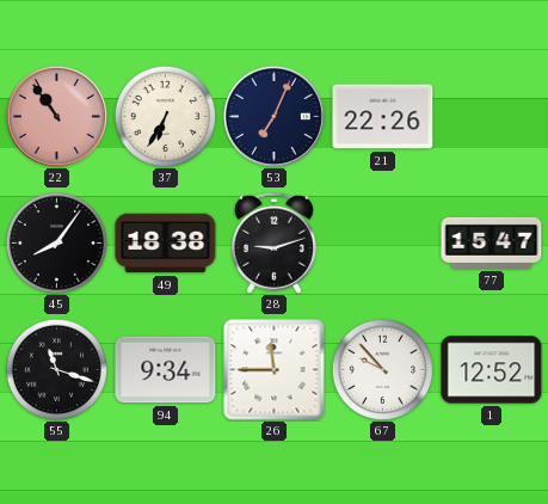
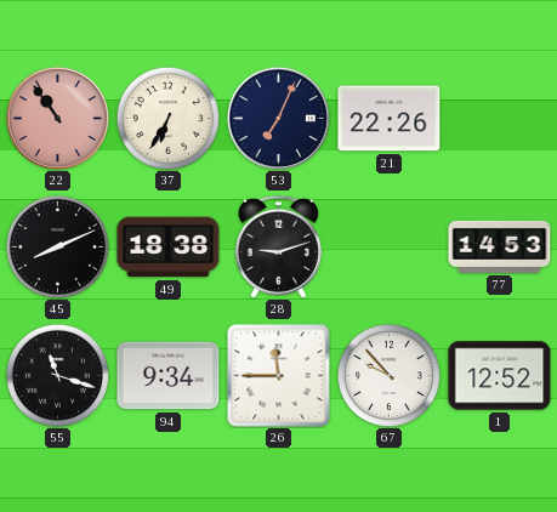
45: 8:06 -> 8:11 (57, 246)
77: 15:47 -> 14:53 (500, 246)
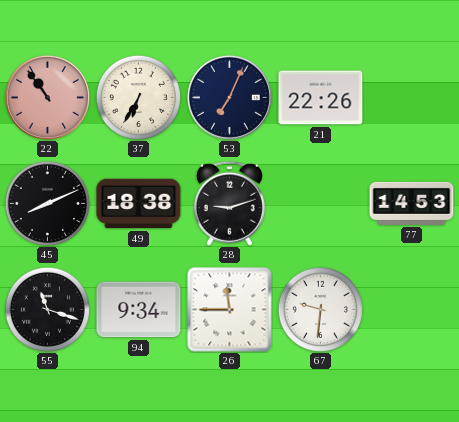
67: 9:53 -> 9:31 (320, 309)
1: 12:52 -> none (500, 376)
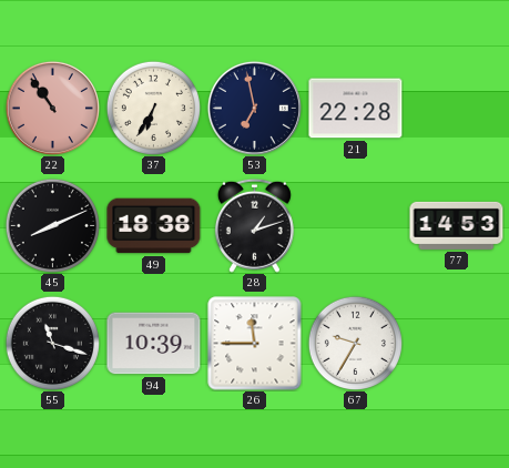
53: 7:04 -> 6:58 (254, 108)
21: 22:26 -> 22:28 (356, 109)
28: 9:12 -> 1:12 (254, 225)
94: 9:34 -> 10:39 (154, 344)
67: 9:31 -> 9:35 (355, 343)
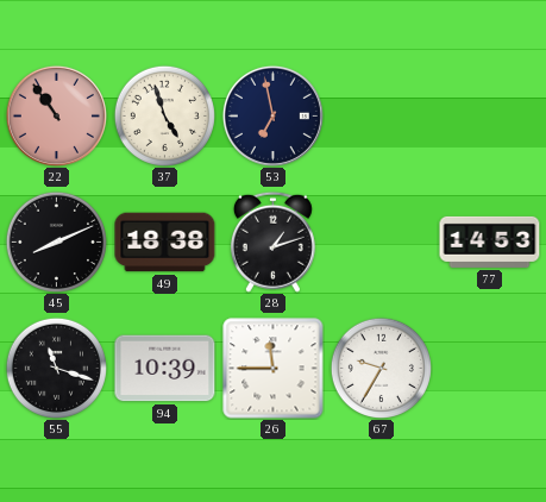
37: 6:35 -> 4:57 (164, 115)
21: 22:28 -> none (356, 109)
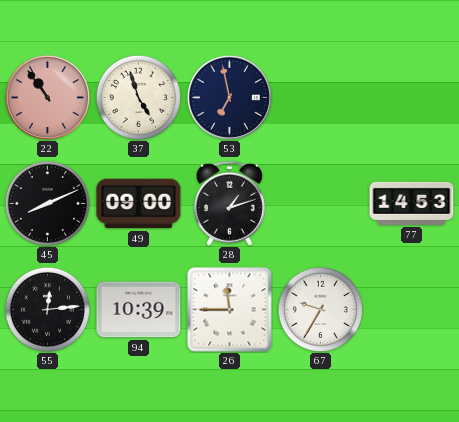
49: 18:38 -> 09:00 (139, 204)
55: 11:18 -> 12:14 (47, 309)
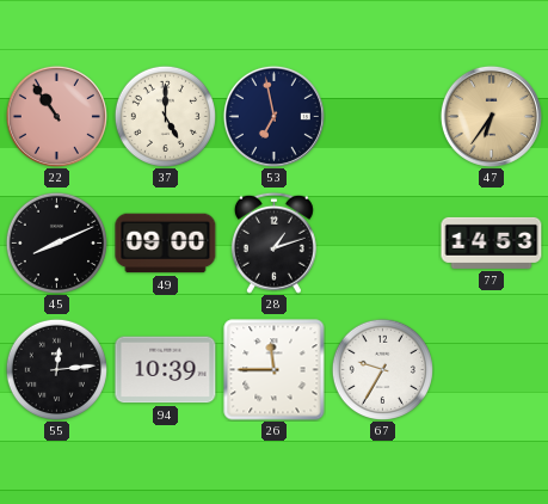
37: 4:57 -> 5:00 (165, 116)
47: none -> 6:36 (491, 116)
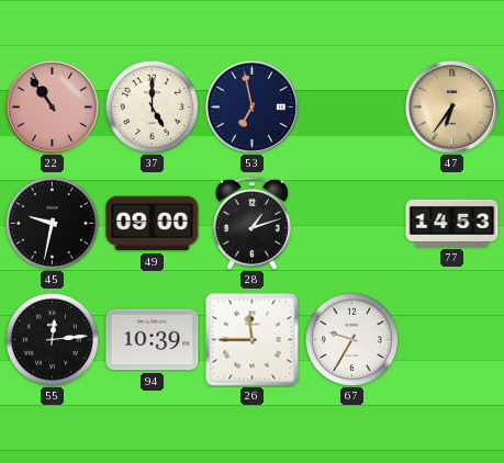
45: 8:11 -> 9:32 (52, 223)
